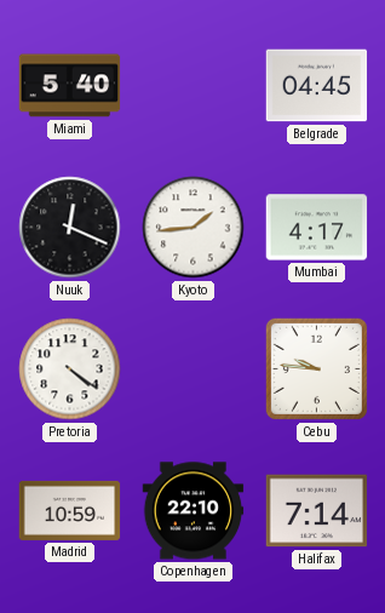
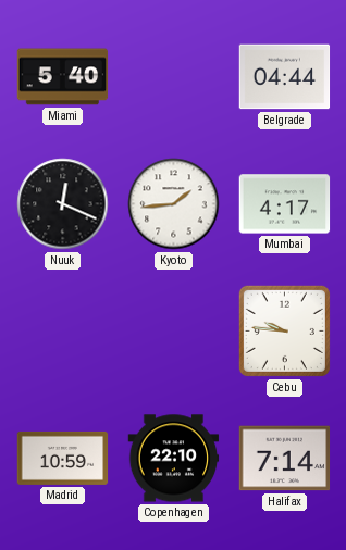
Belgrade: 04:45 -> 04:44 (285, 77)
Pretoria: 4:21 -> none (70, 369)
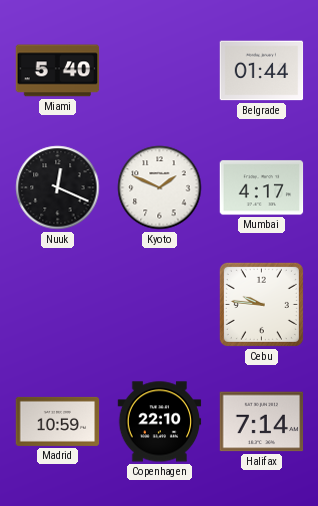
Belgrade: 04:44 -> 01:44 (262, 71)
Kyoto: 1:44 -> 1:49 (160, 188)
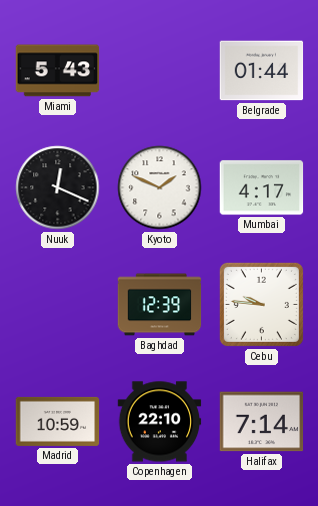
Miami: 5:40 -> 5:43 (58, 71)
Baghdad: none -> 12:39 (160, 305)
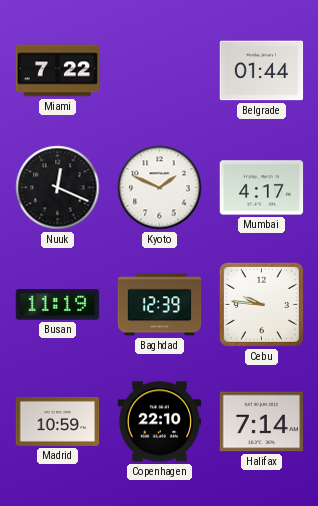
Miami: 5:43 -> 7:22 (58, 71)
Busan: none -> 11:19 (58, 305)
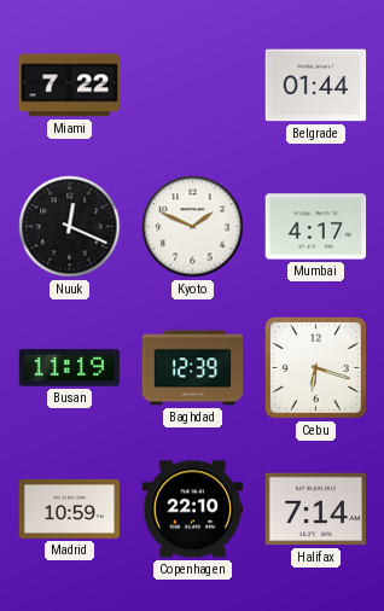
Cebu: 9:46 -> 6:18 (315, 367)
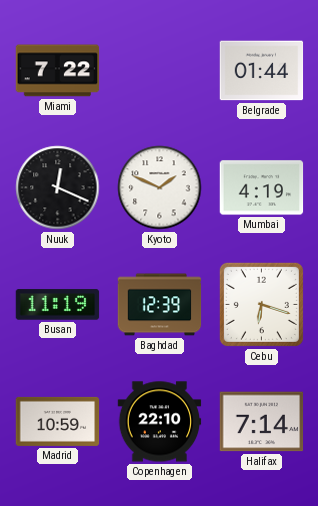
Mumbai: 4:17 -> 4:19 (262, 188)
